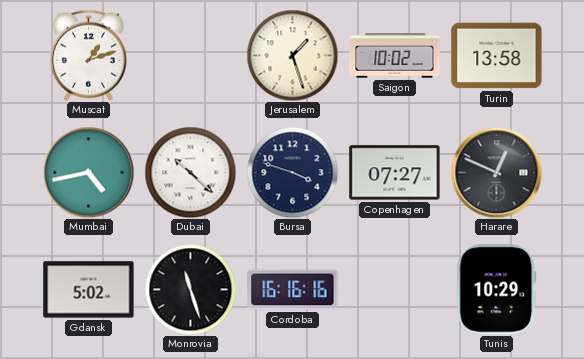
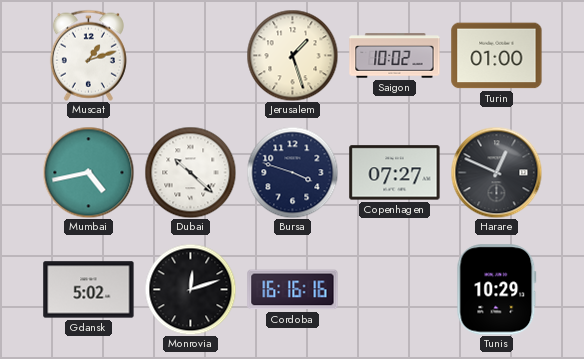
Turin: 13:58 -> 01:00 (497, 56)
Monrovia: 11:27 -> 12:12 (190, 289)
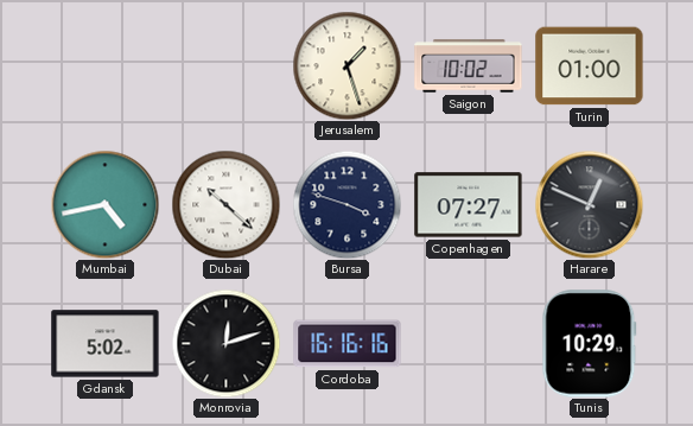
Muscat: 1:12 -> none (88, 55)
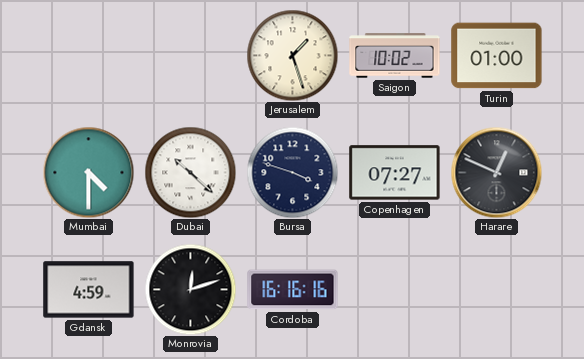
Mumbai: 4:43 -> 4:30 (88, 172)
Gdansk: 5:02 -> 4:59 (89, 290)
Tunis: 10:29 -> none (590, 344)
